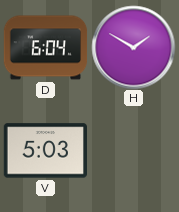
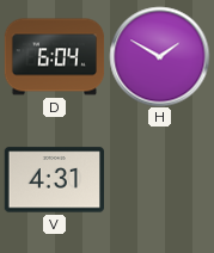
V: 5:03 -> 4:31 (54, 180)
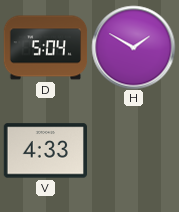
D: 6:04 -> 5:04 (45, 48)
V: 4:31 -> 4:33 (45, 151)
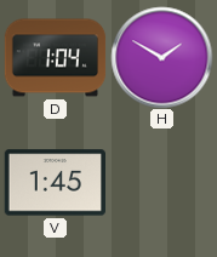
D: 5:04 -> 1:04 (55, 58)
V: 4:33 -> 1:45 (55, 183)
